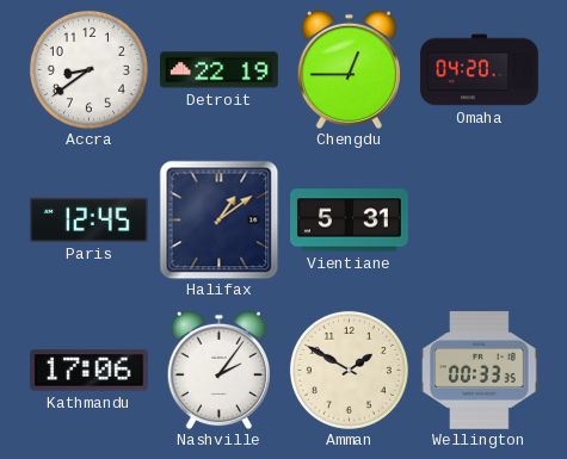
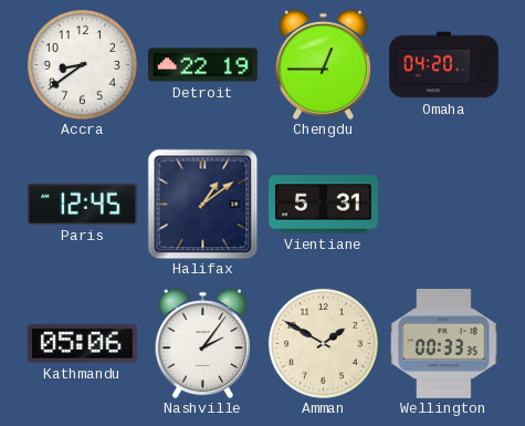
Kathmandu: 17:06 -> 05:06 (83, 344)
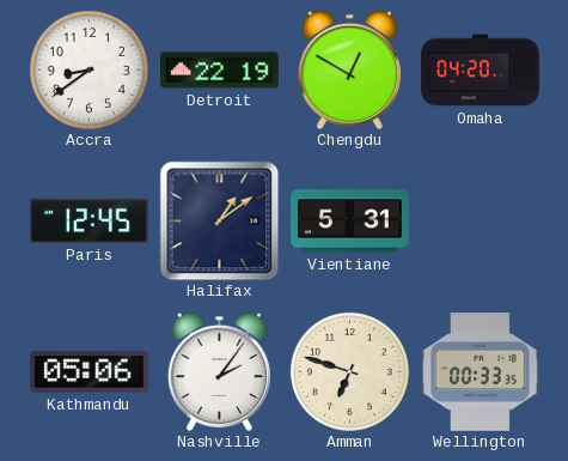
Chengdu: 12:45 -> 12:50 (349, 69)
Amman: 1:50 -> 6:48 (349, 371)
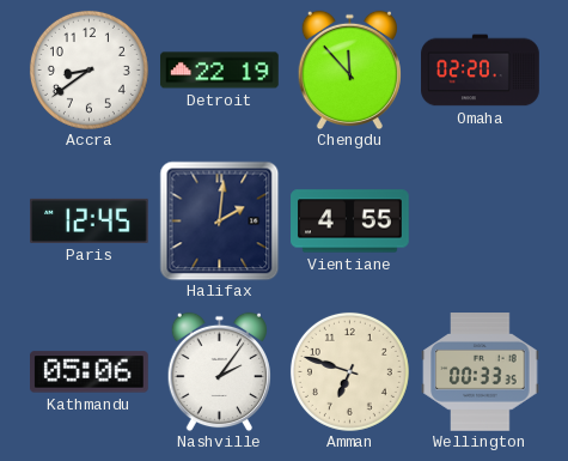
Chengdu: 12:50 -> 11:53 (349, 69)
Omaha: 04:20 -> 02:20 (481, 71)
Halifax: 1:09 -> 2:01 (219, 220)
Vientiane: 5:31 -> 4:55 (350, 222)
